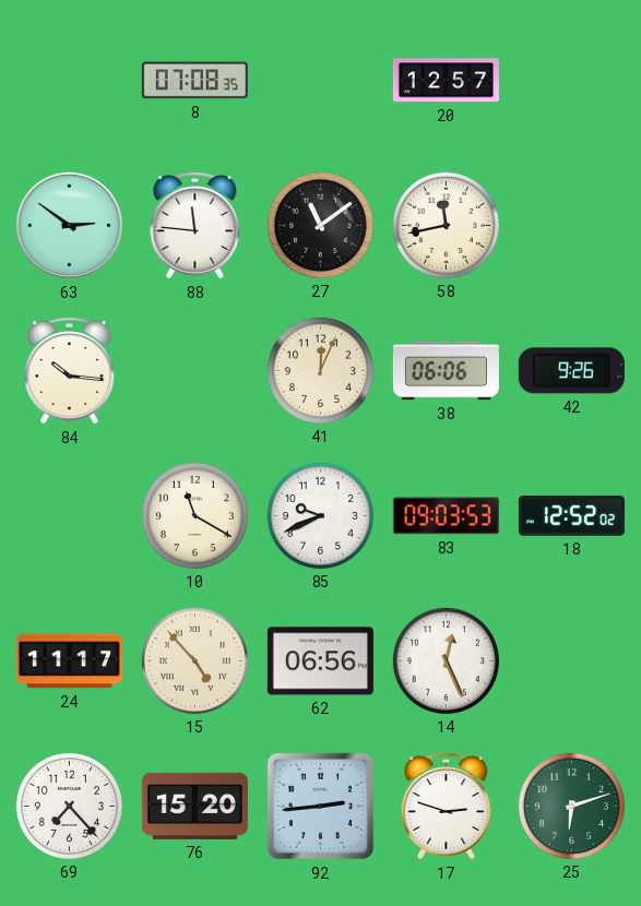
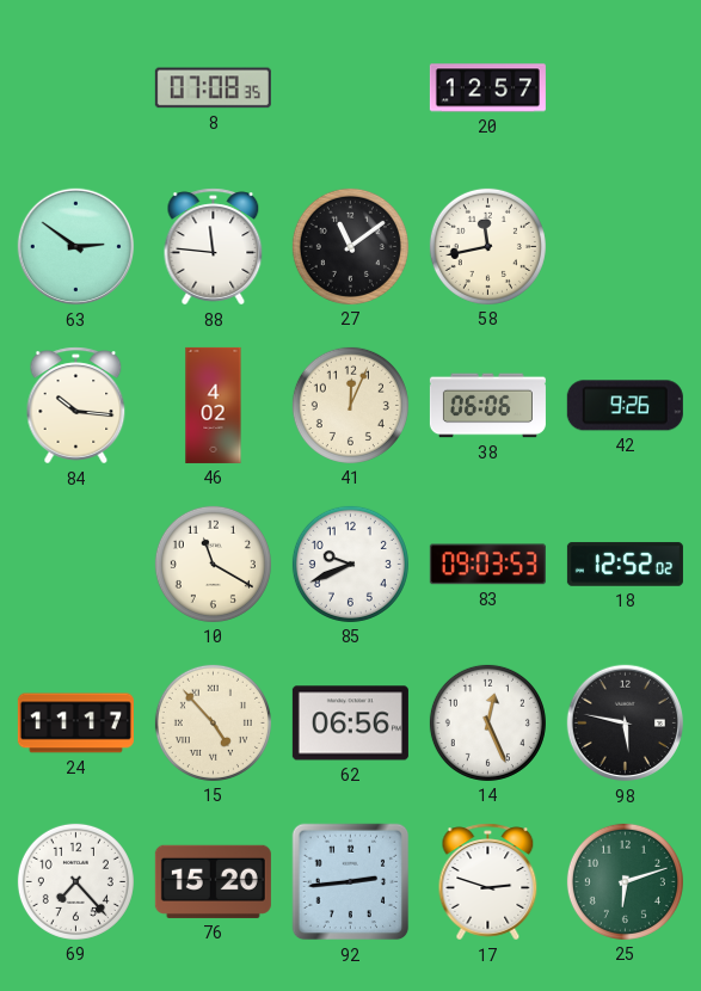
46: none -> 4:02 (214, 405)
98: none -> 5:47 (626, 724)
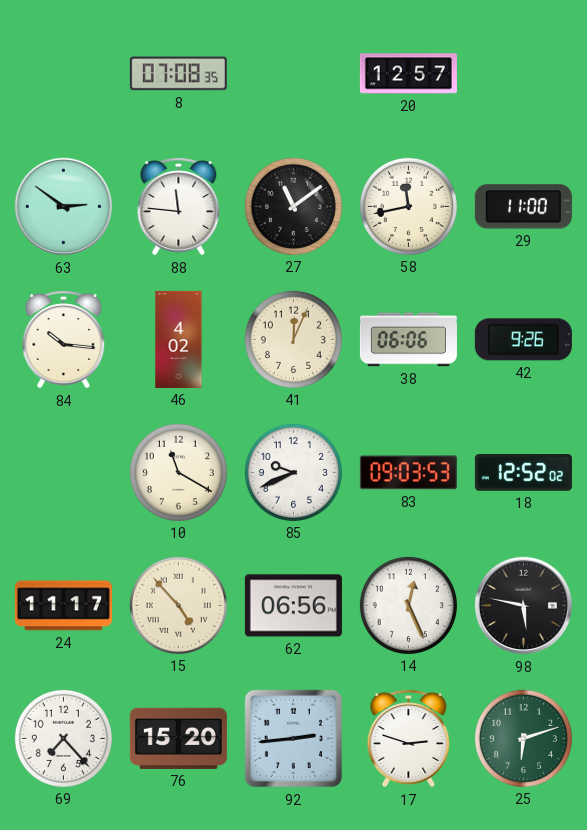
29: none -> 11:00 (523, 207)
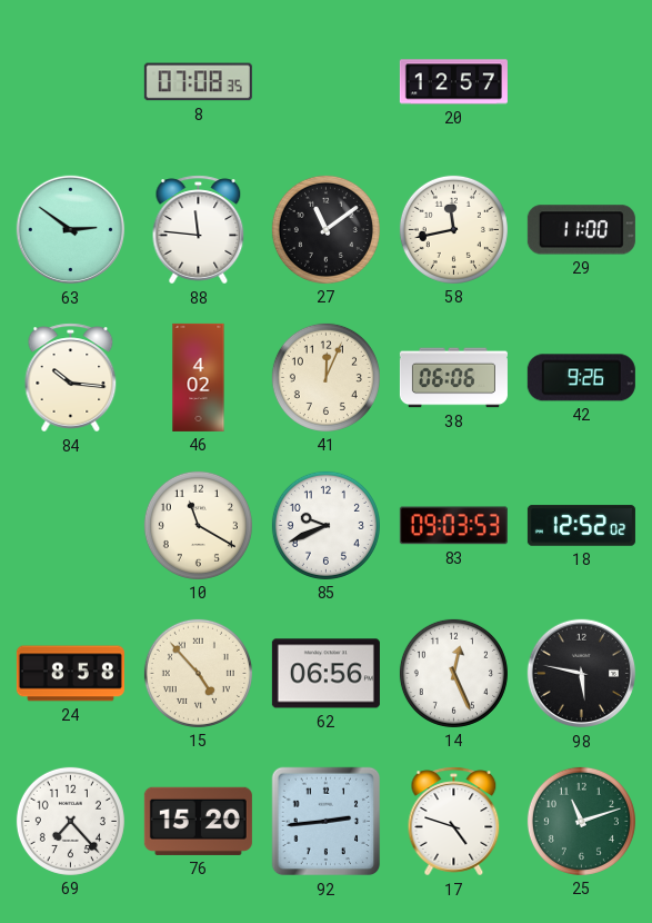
24: 11:17 -> 8:58 (70, 674)
17: 2:48 -> 4:48 (454, 822)
25: 6:12 -> 11:12 (581, 821)
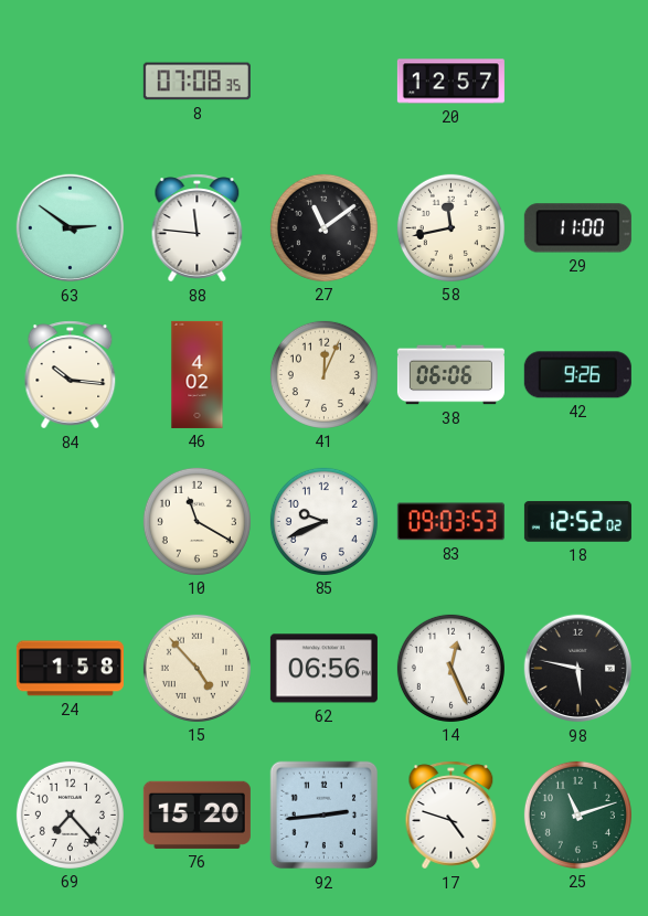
24: 8:58 -> 1:58 (70, 669)
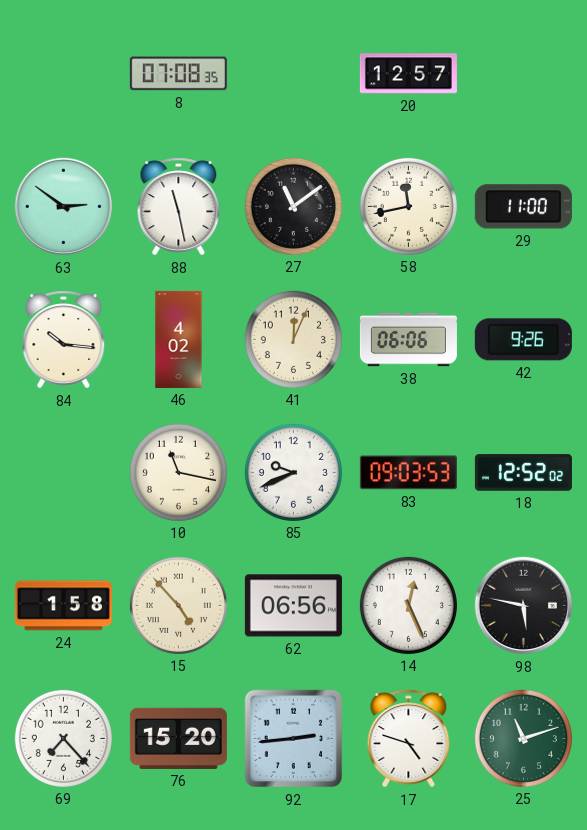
88: 11:46 -> 11:28 (179, 207)
10: 11:20 -> 11:17 (178, 472)
